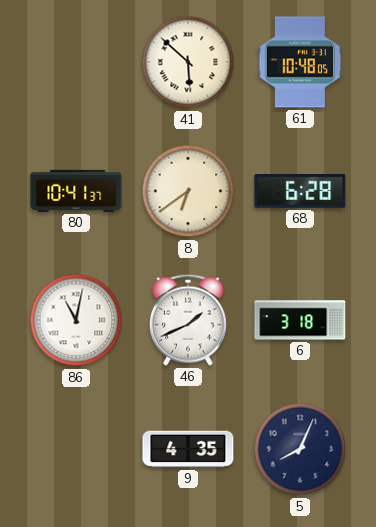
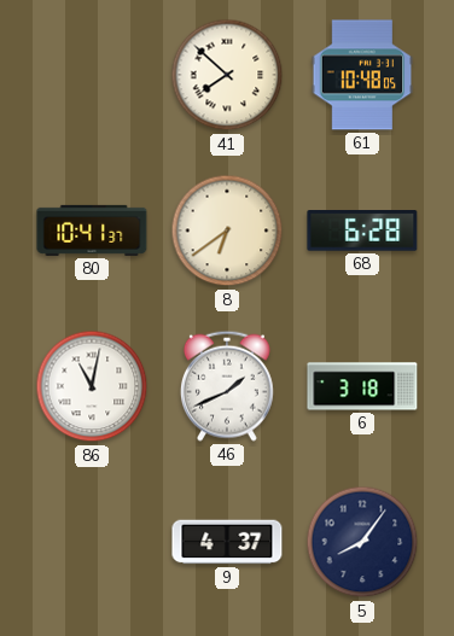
41: 5:52 -> 7:52 (227, 75)
9: 4:35 -> 4:37 (227, 542)
5: 8:04 -> 8:06 (362, 542)
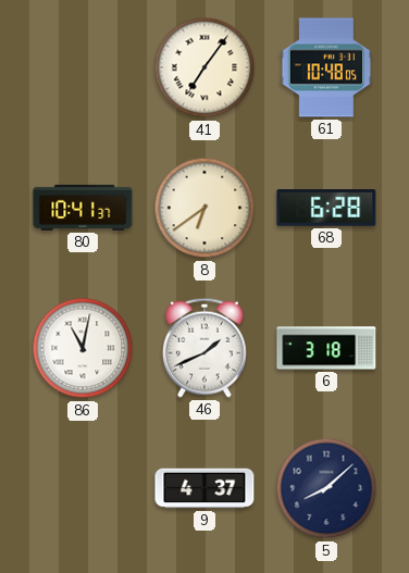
41: 7:52 -> 7:06 (205, 67)
5: 8:06 -> 8:08 (326, 488)
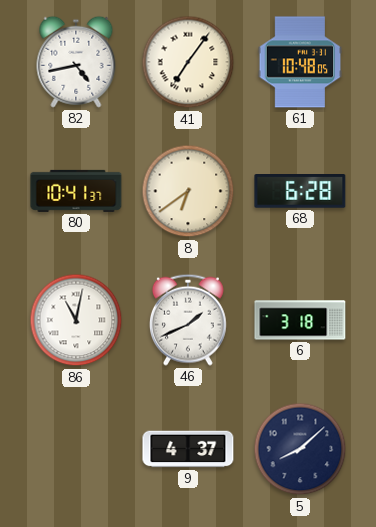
82: none -> 4:43 (76, 62)
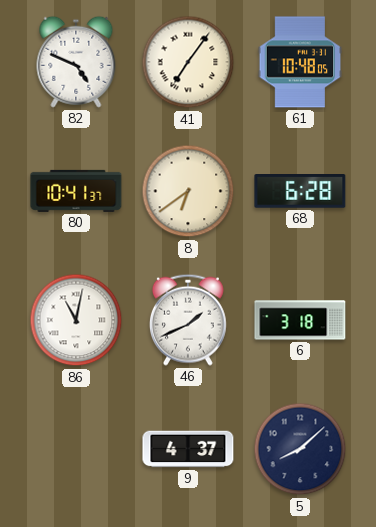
82: 4:43 -> 4:49 (76, 62)
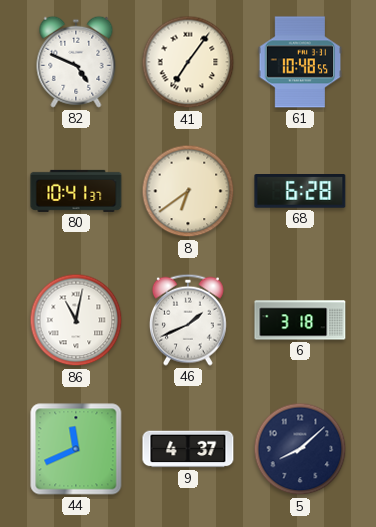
61: 10:48:05 -> 10:48:55 (300, 62)
44: none -> 11:41 (76, 449)
